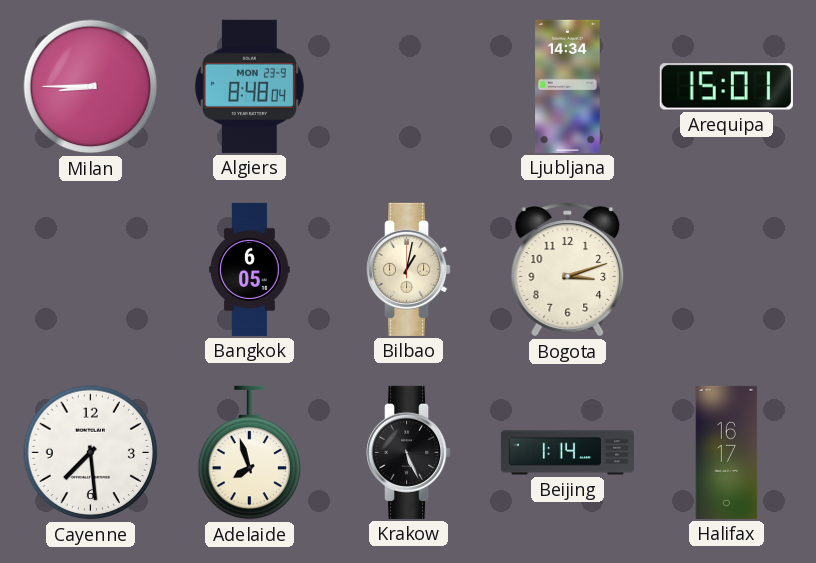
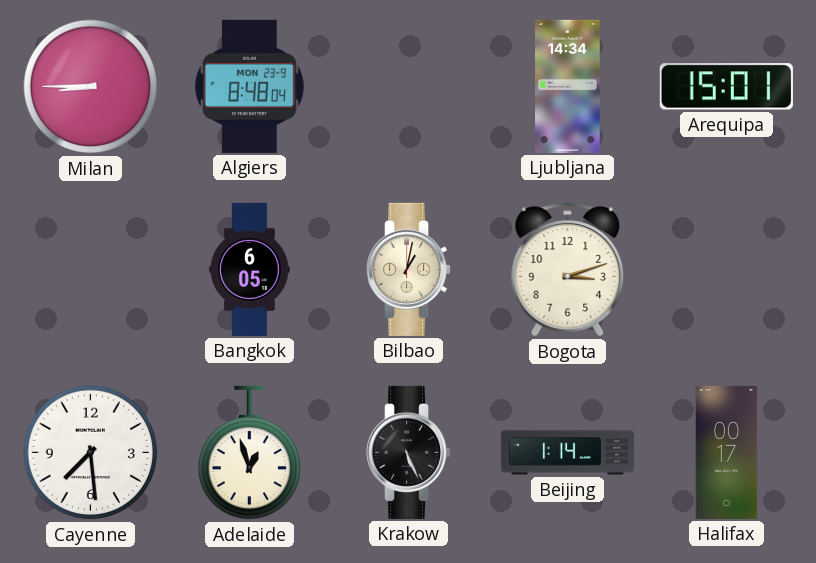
Adelaide: 7:57 -> 12:57 (250, 453)
Halifax: 16:17 -> 00:17 (727, 452)
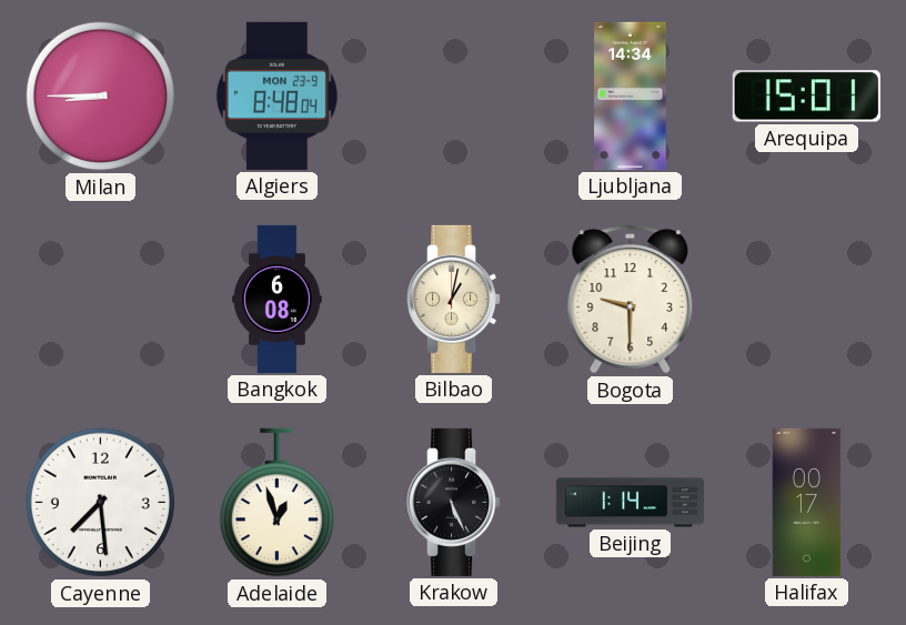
Bangkok: 6:05 -> 6:08 (278, 299)
Bogota: 3:12 -> 9:30 (631, 300)
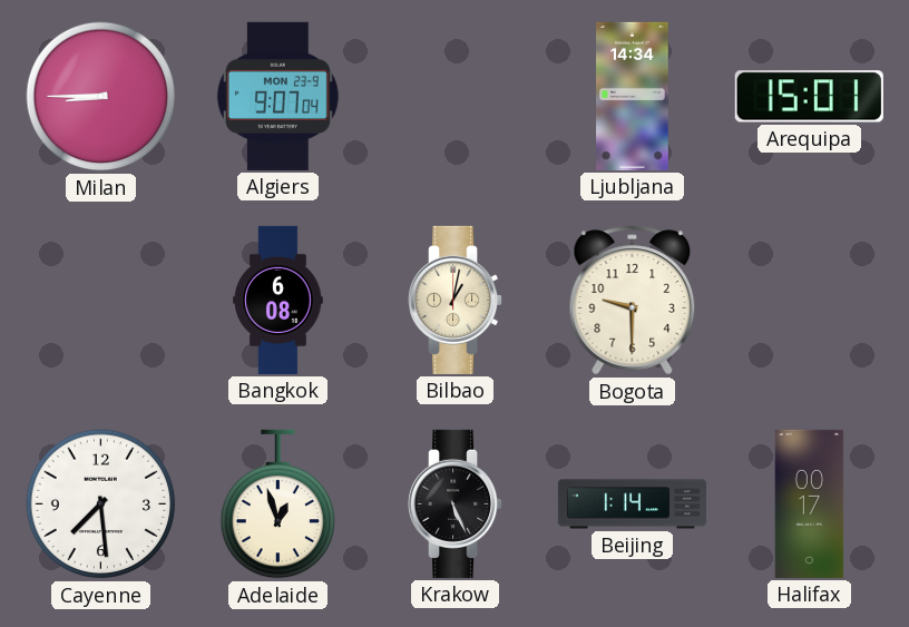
Algiers: 8:48 -> 9:07 (277, 96)
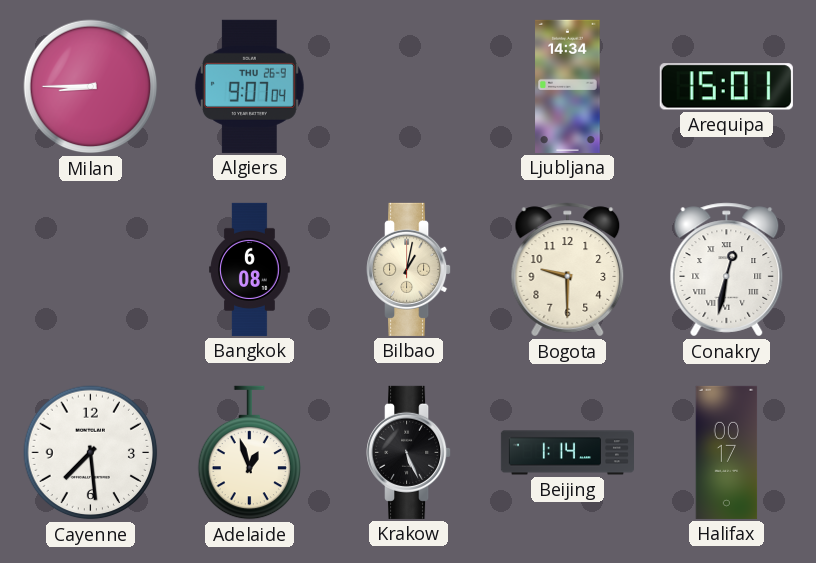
Algiers date: MON 23-9 -> THU 26-9 (249, 86)
Conakry: none -> 12:32 (727, 270)
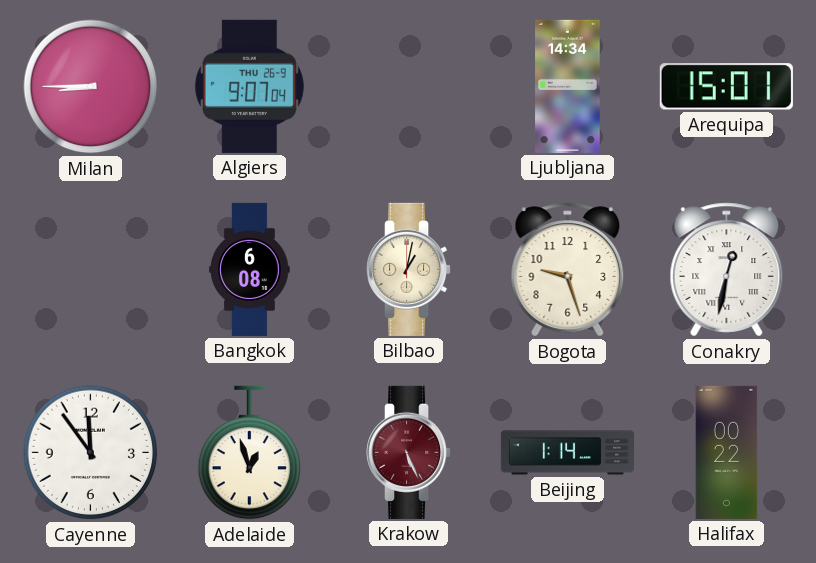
Bogota: 9:30 -> 9:27 (568, 270)
Cayenne: 7:29 -> 11:54 (91, 453)
Krakow dial: black -> burgundy (410, 452)
Halifax: 00:17 -> 00:22 (727, 452)
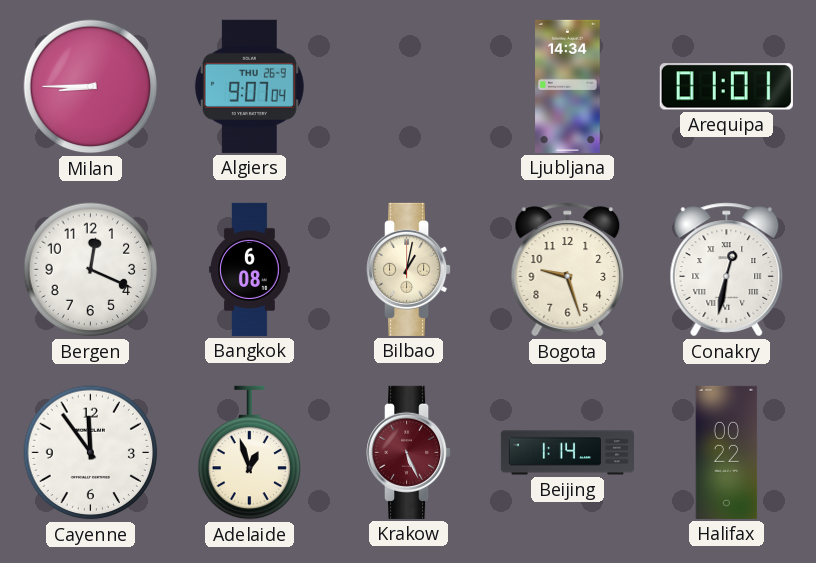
Arequipa: 15:01 -> 01:01 (726, 87)
Bergen: none -> 12:19 (91, 270)
